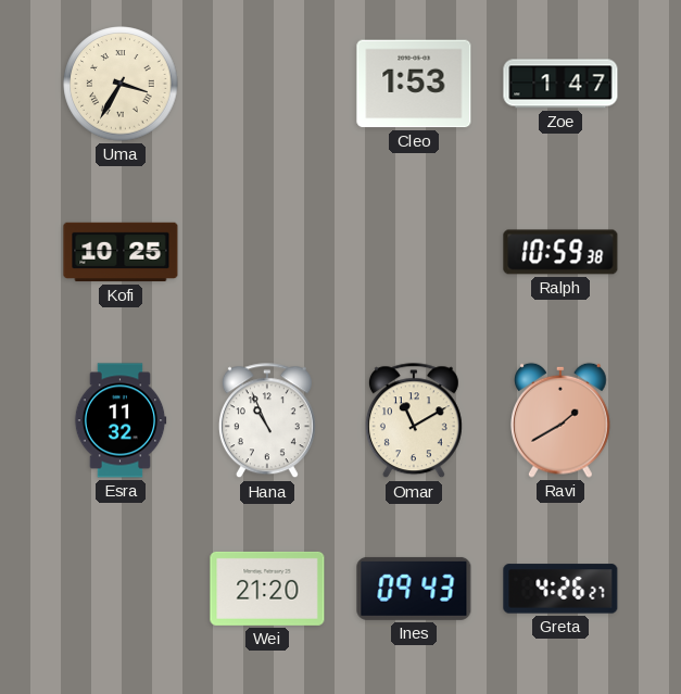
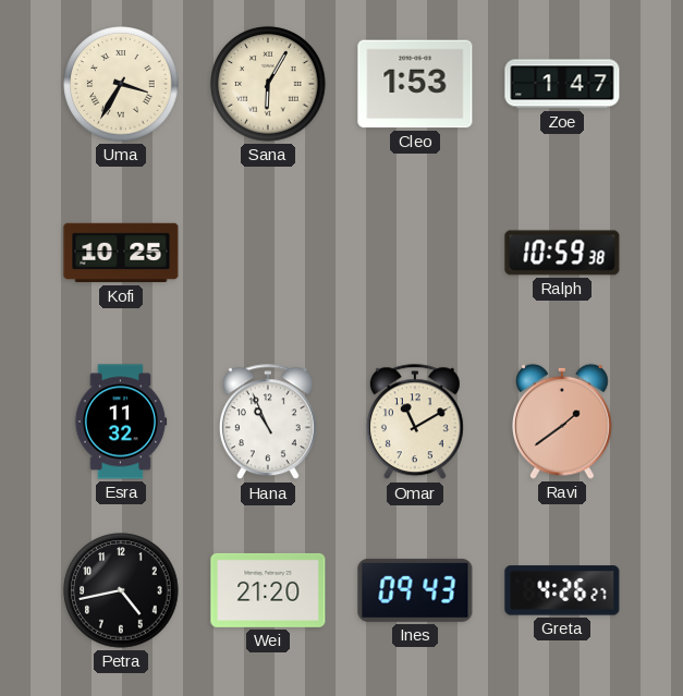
Sana: none -> 6:05 (268, 84)
Ravi: 1:40 -> 1:39 (563, 422)
Petra: none -> 4:43 (121, 590)
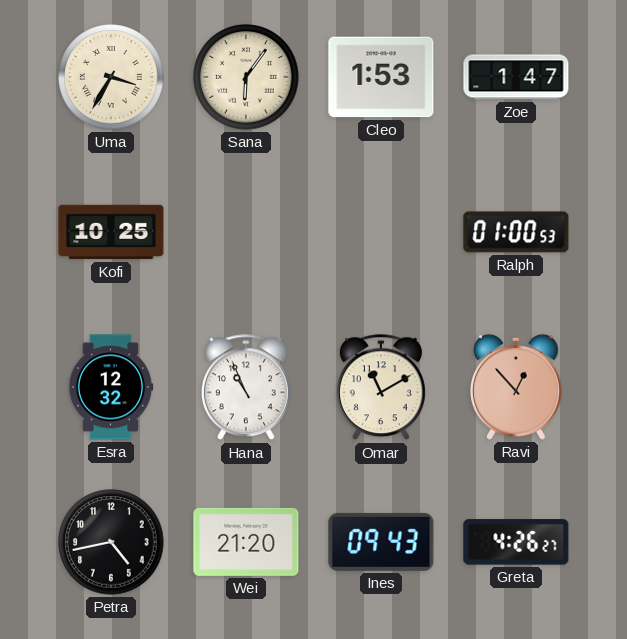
Sana: 6:05 -> 6:06 (246, 77)
Ralph: 10:59 -> 01:00 (516, 232)
Esra: 11:32 -> 12:32 (111, 387)
Ravi: 1:39 -> 12:53 (517, 387)
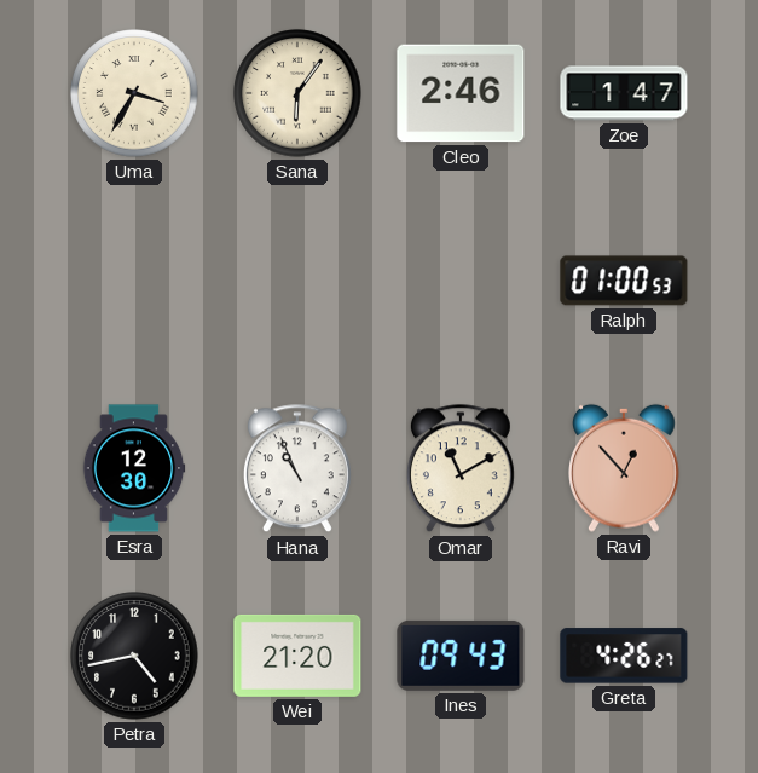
Cleo: 1:53 -> 2:46 (461, 93)
Kofi: 10:25 -> none (111, 232)
Esra: 12:32 -> 12:30 (134, 468)
